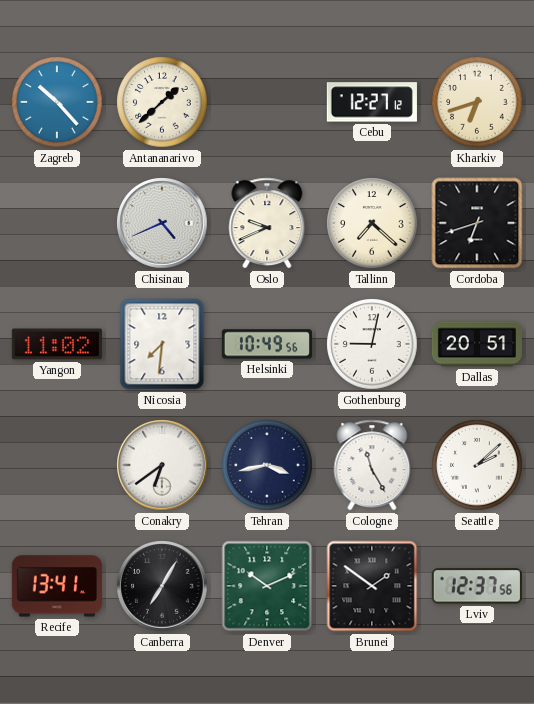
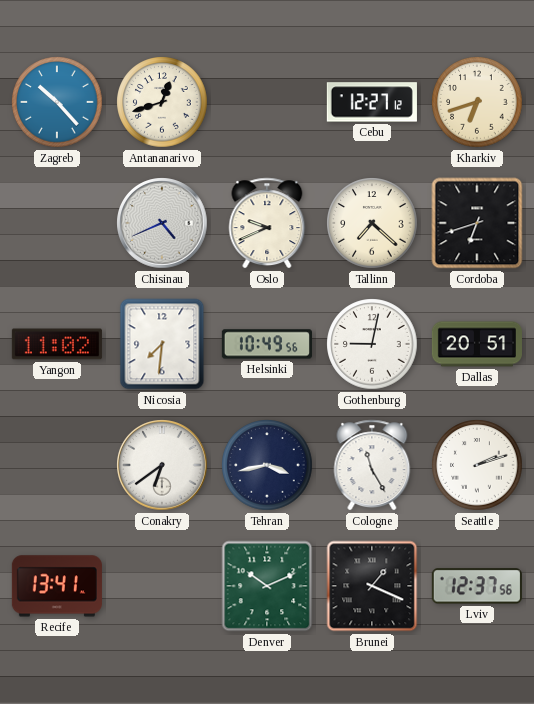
Antananarivo: 1:38 -> 12:42 (162, 102)
Seattle: 2:08 -> 2:12 (477, 465)
Canberra: 7:05 -> none (162, 586)
Brunei: 1:51 -> 1:19 (372, 586)
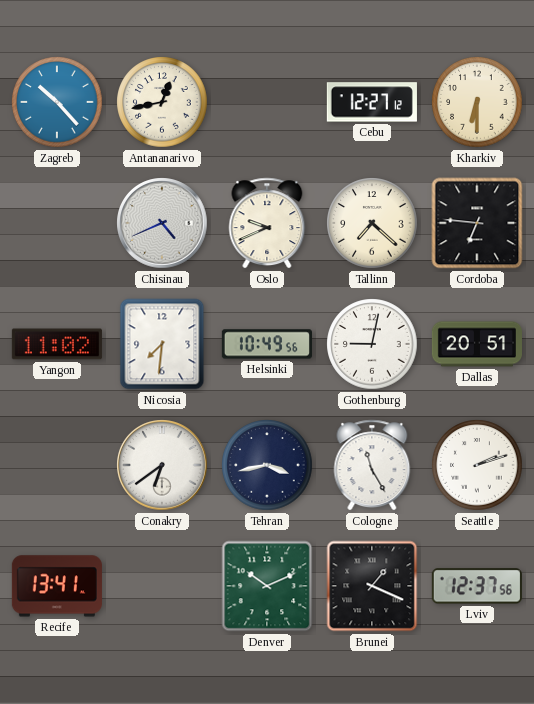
Antananarivo: 12:42 -> 12:43 (162, 102)
Kharkiv: 6:42 -> 6:30 (477, 102)
Cordoba: 6:42 -> 6:46 (477, 223)
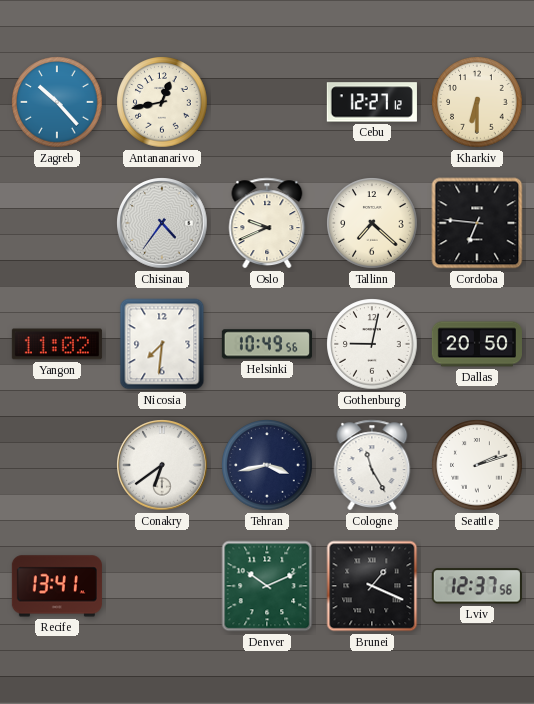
Chisinau: 4:41 -> 4:36 (162, 223)
Dallas: 20:51 -> 20:50 (477, 344)
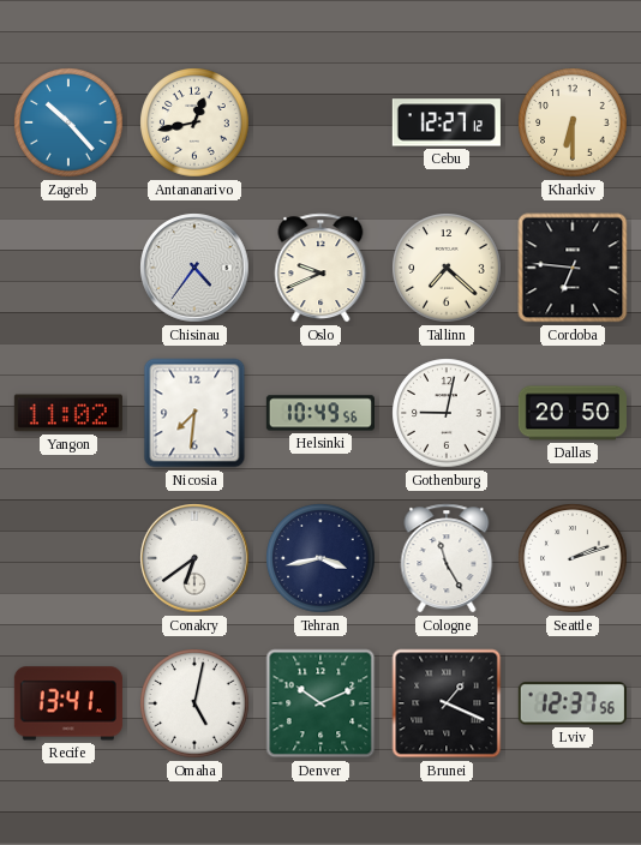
Omaha: none -> 5:02 (194, 703)
